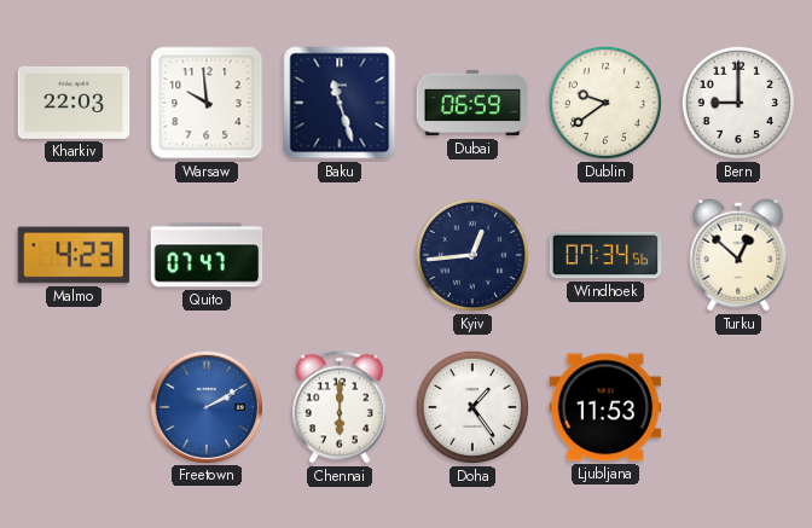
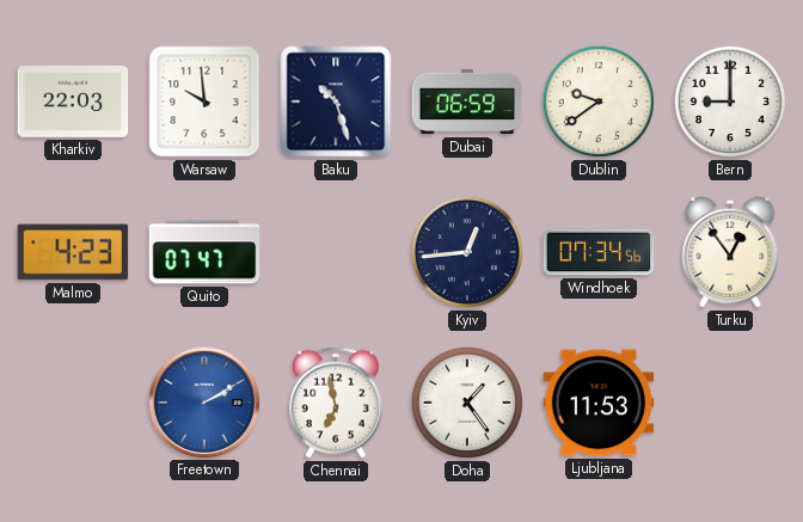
Baku: 11:27 -> 10:27 (336, 102)
Turku: 12:52 -> 12:54 (730, 252)
Chennai: 6:00 -> 6:58 (337, 403)
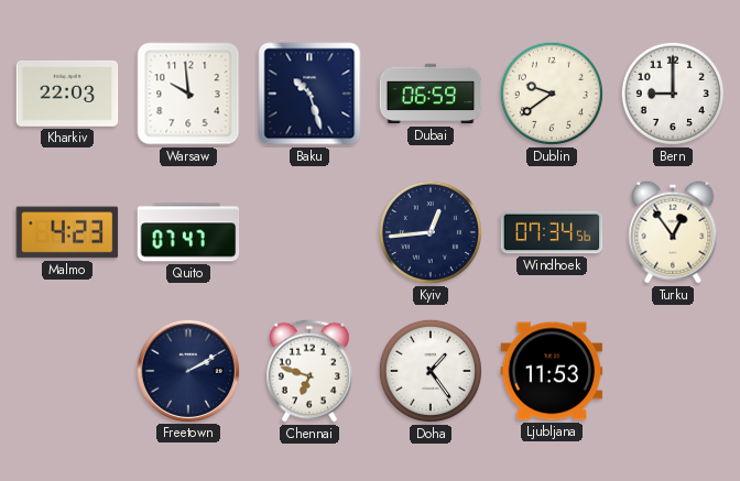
Freetown dial: blue -> navy (187, 370)
Chennai: 6:58 -> 6:48 (311, 371)
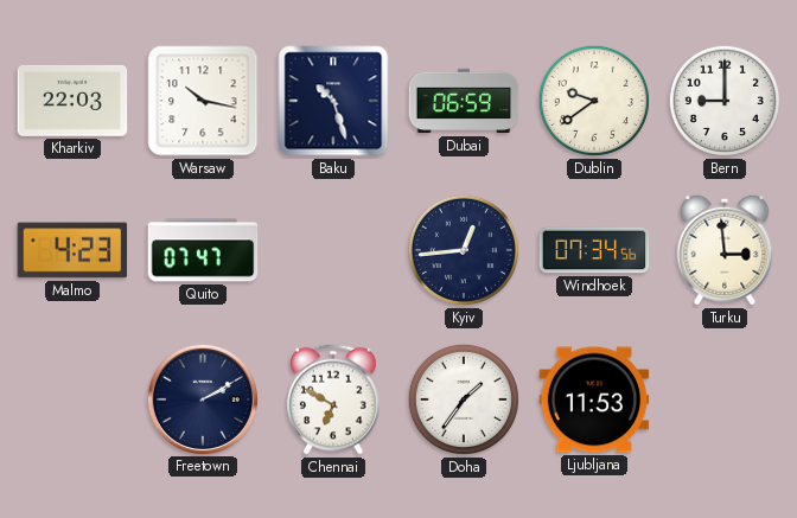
Warsaw: 9:59 -> 10:17 (203, 101)
Turku: 12:54 -> 2:59 (725, 250)
Chennai: 6:48 -> 6:50 (334, 399)
Doha: 1:24 -> 1:36 (464, 399)
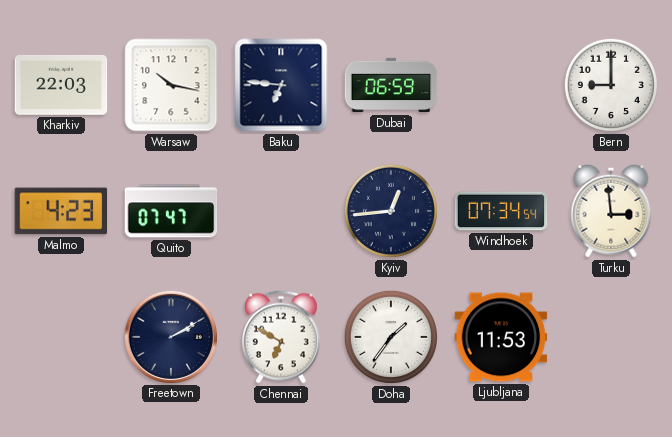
Baku: 10:27 -> 6:46 (281, 85)
Dublin: 9:39 -> none (594, 101)
Windhoek: 07:34:56 -> 07:34:54 (501, 211)
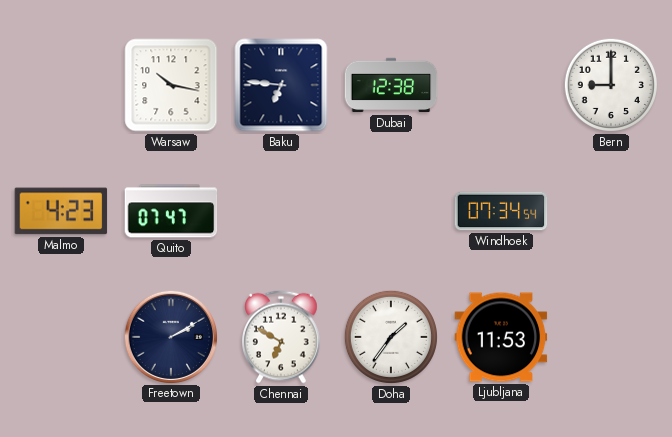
Kharkiv: 22:03 -> none (61, 85)
Dubai: 06:59 -> 12:38 (391, 85)
Kyiv: 12:44 -> none (391, 211)
Turku: 2:59 -> none (611, 211)
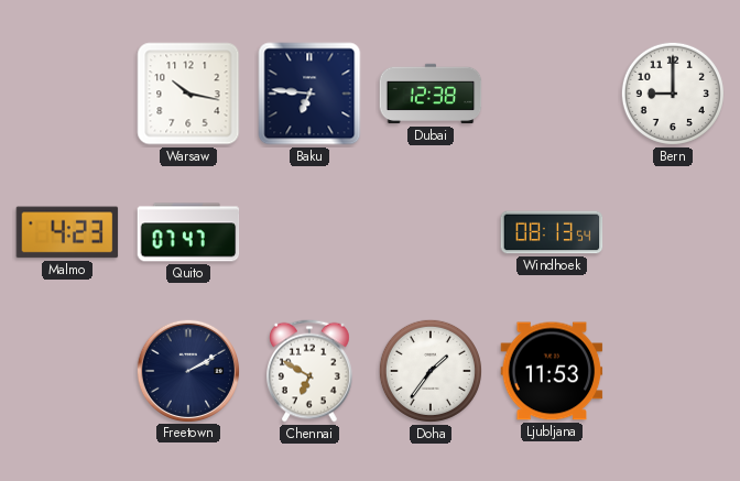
Windhoek: 07:34 -> 08:13 (552, 232)
